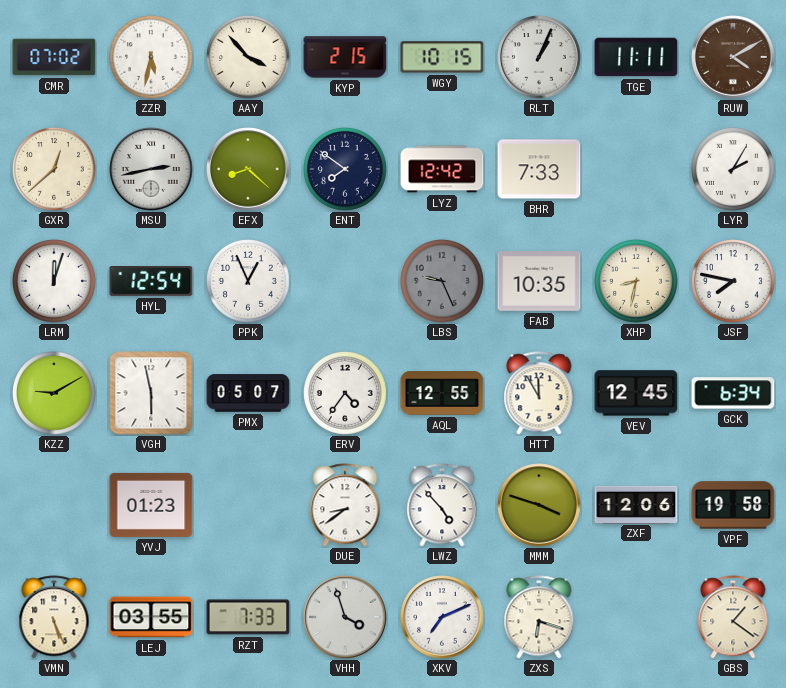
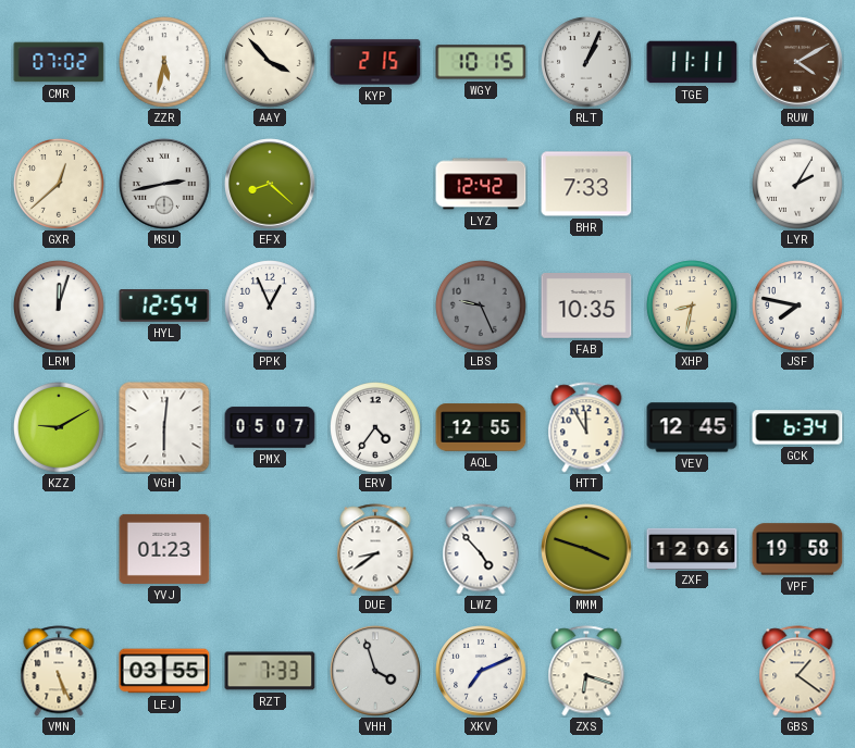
ENT: 7:51 -> none (346, 170)
VGH: 5:58 -> 6:01 (164, 427)
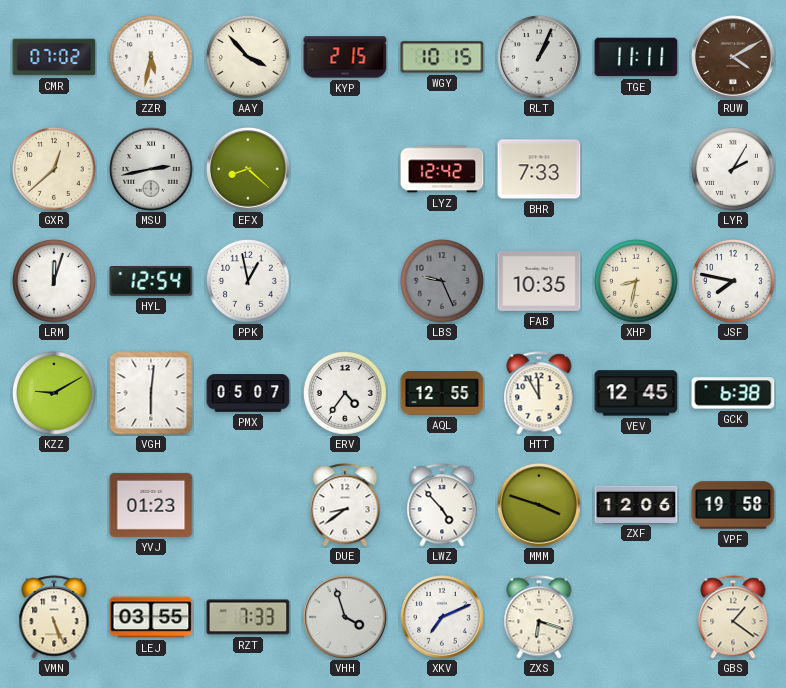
PPK: 12:56 -> 12:58 (249, 282)
GCK: 6:34 -> 6:38 (733, 393)
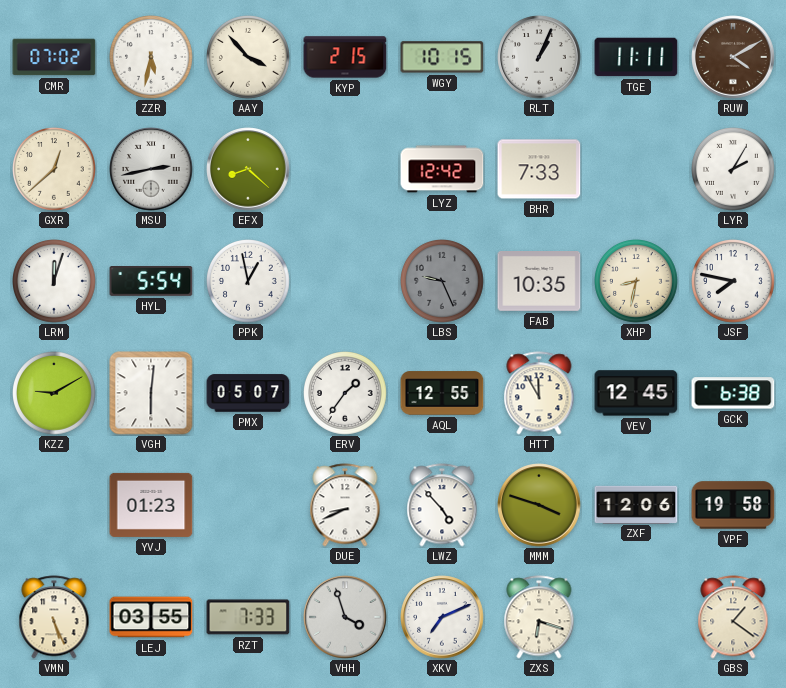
HYL: 12:54 -> 5:54 (151, 282)
ERV: 4:36 -> 1:36 (346, 394)
DUE: 8:39 -> 8:41 (345, 505)
